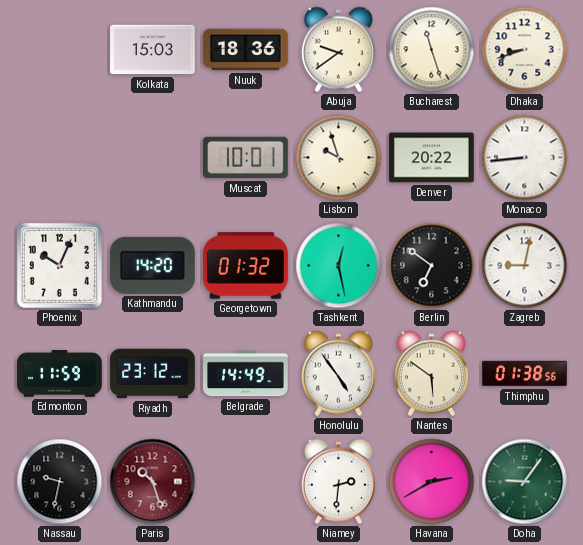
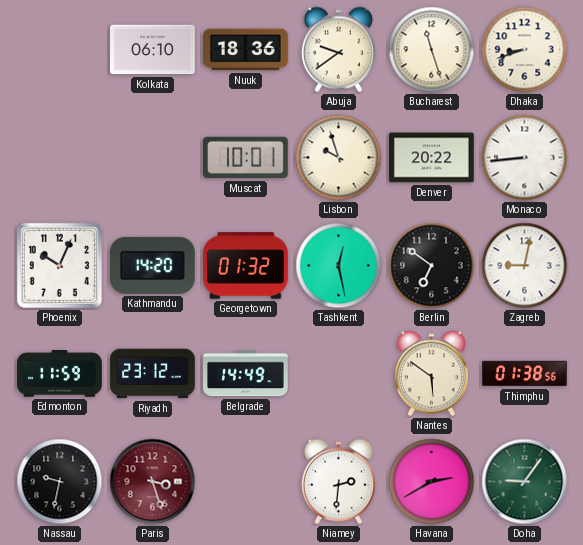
Kolkata: 15:03 -> 06:10 (153, 50)
Honolulu: 4:54 -> none (338, 374)
Paris: 10:27 -> 3:27 (153, 482)
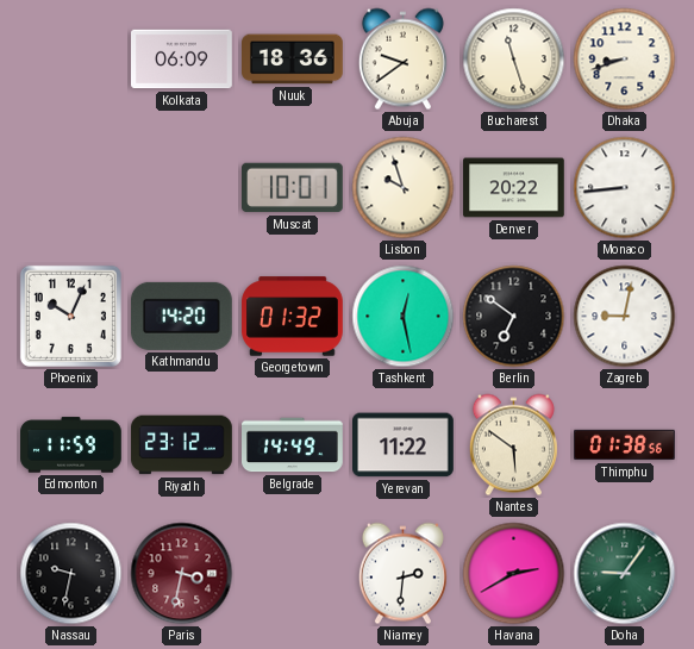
Kolkata: 06:10 -> 06:09 (182, 60)
Yerevan: none -> 11:22 (404, 445)
Paris: 3:27 -> 3:32 (182, 574)
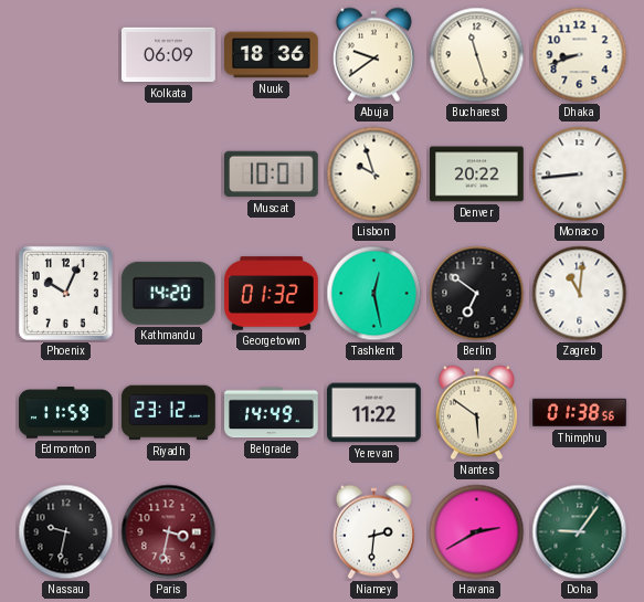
Zagreb: 9:02 -> 11:01 (580, 294)
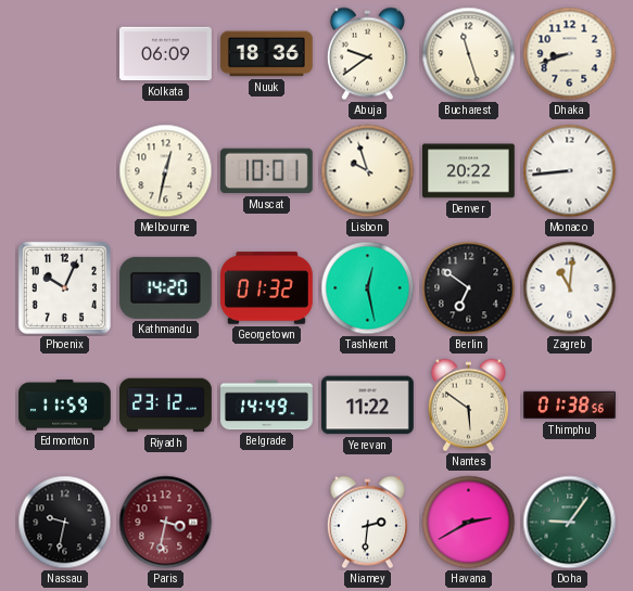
Melbourne: none -> 12:32 (166, 171)
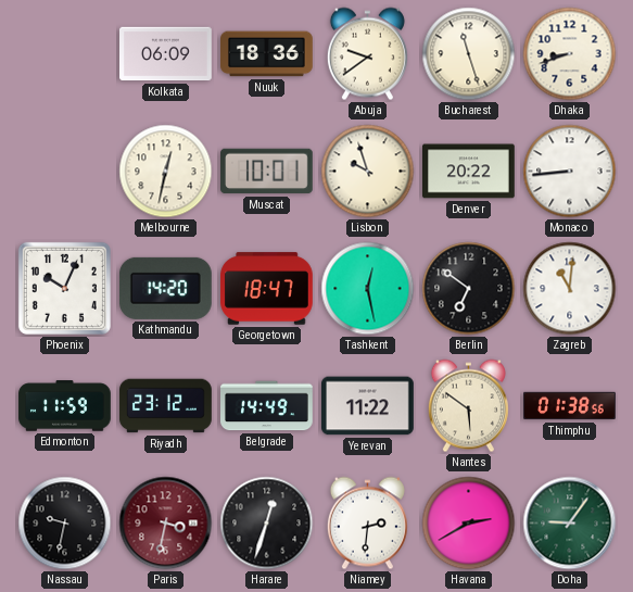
Georgetown: 01:32 -> 18:47 (267, 289)
Harare: none -> 12:33 (267, 524)
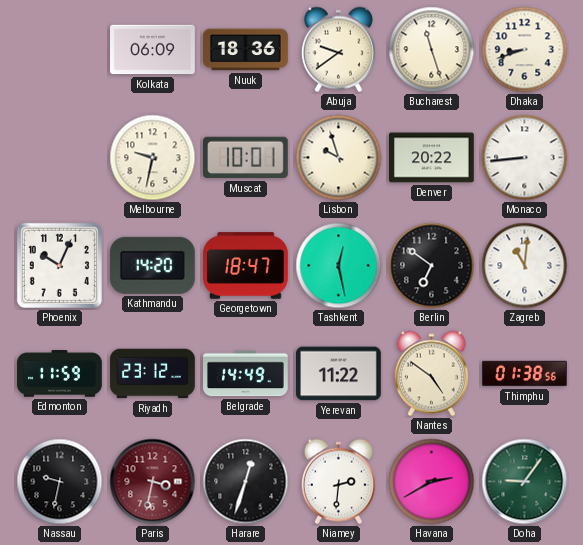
Melbourne: 12:32 -> 9:32 (153, 158)
Nantes: 5:51 -> 4:51 (431, 374)
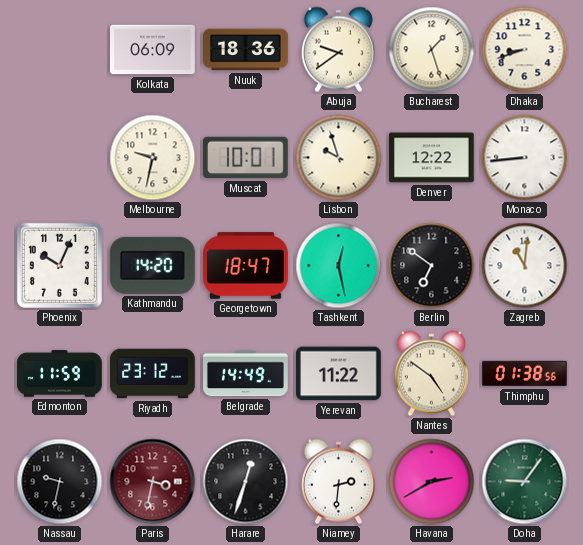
Bucharest: 11:27 -> 1:27 (432, 50)
Denver: 20:22 -> 12:22 (432, 158)
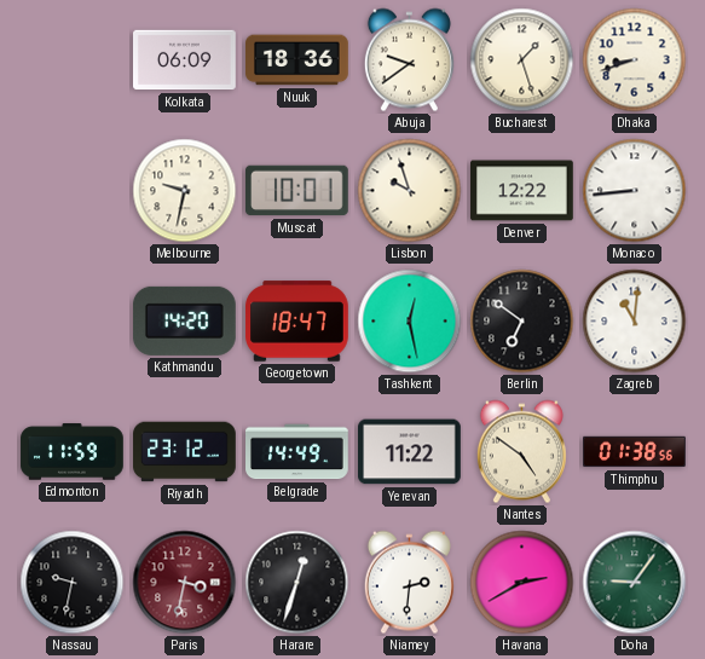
Phoenix: 10:04 -> none (59, 265)
